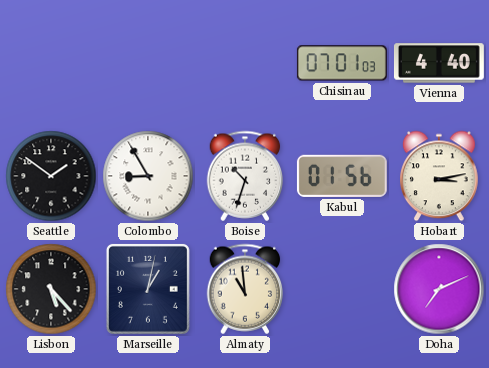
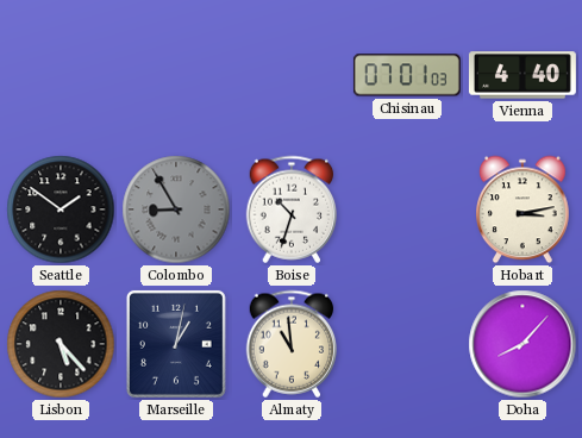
Colombo dial: white -> grey (176, 209)
Kabul: 01:56 -> none (342, 176)
Doha: 7:11 -> 8:07 (522, 344)
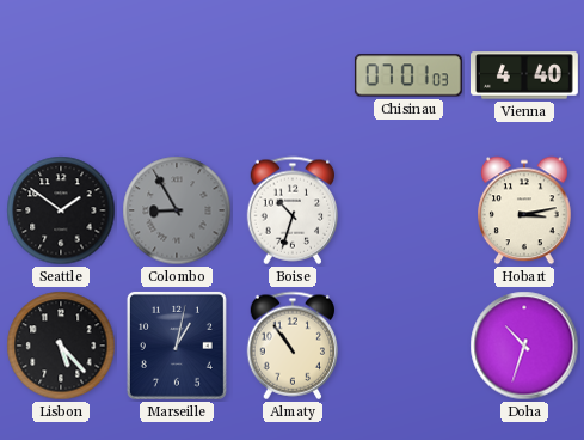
Almaty: 10:59 -> 10:54 (293, 346)
Doha: 8:07 -> 10:33 (524, 346)
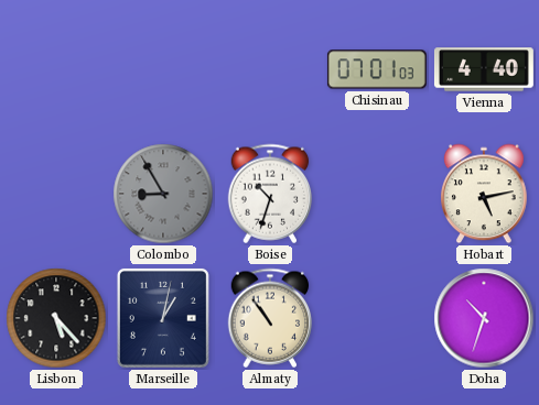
Seattle: 1:51 -> none (61, 210)
Hobart: 3:13 -> 5:13 (485, 194)
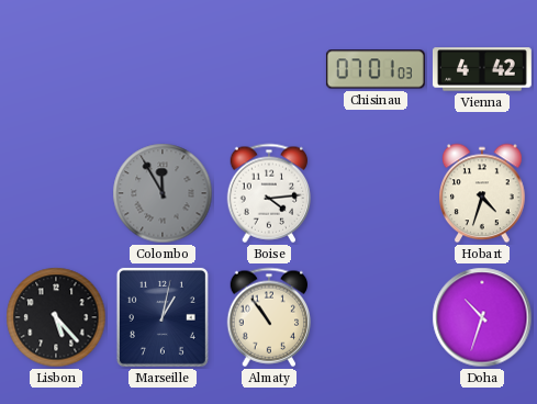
Vienna: 4:40 -> 4:42 (482, 69)
Colombo: 8:55 -> 11:55 (163, 193)
Boise: 10:33 -> 4:14 (269, 193)
Hobart: 5:13 -> 4:33 (483, 193)
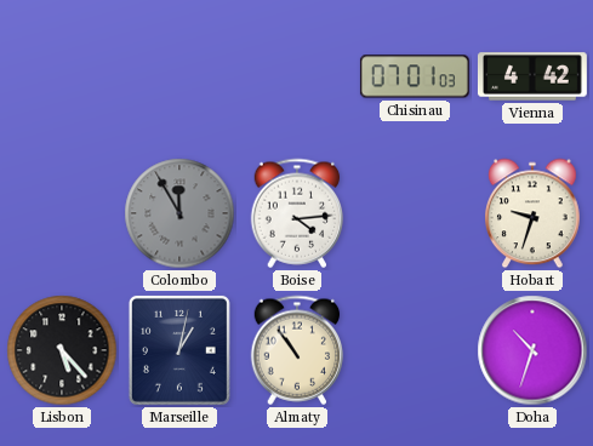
Hobart: 4:33 -> 9:33 (534, 213)
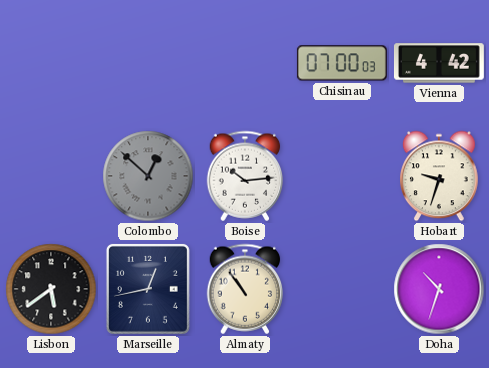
Chisinau: 07:01 -> 07:00 (342, 63)
Colombo: 11:55 -> 12:52 (148, 176)
Boise: 4:14 -> 10:14 (245, 176)
Lisbon: 5:23 -> 5:39 (51, 289)
Marseille: 1:02 -> 12:43 (148, 289)
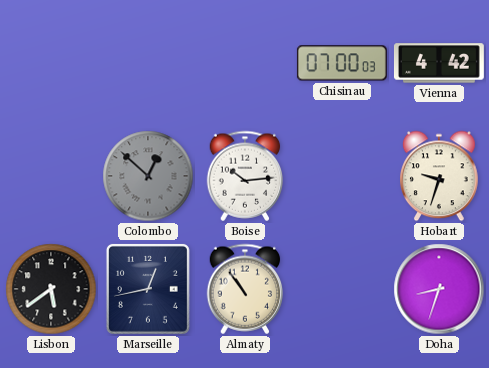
Doha: 10:33 -> 8:33 (439, 289)
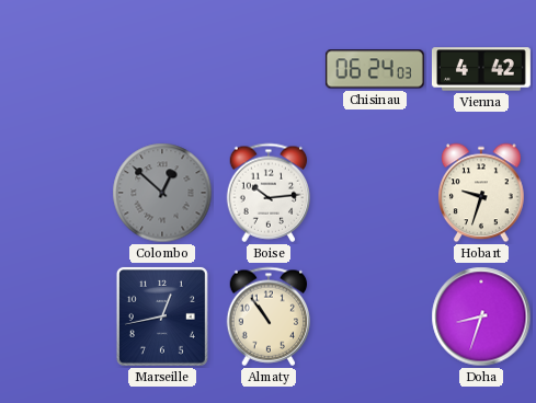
Chisinau: 07:00 -> 06:24 (375, 69)
Lisbon: 5:39 -> none (51, 289)
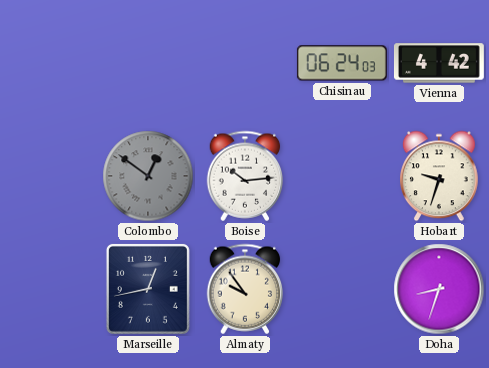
Colombo: 12:52 -> 12:51 (148, 176)
Almaty: 10:54 -> 9:54 (245, 289)
